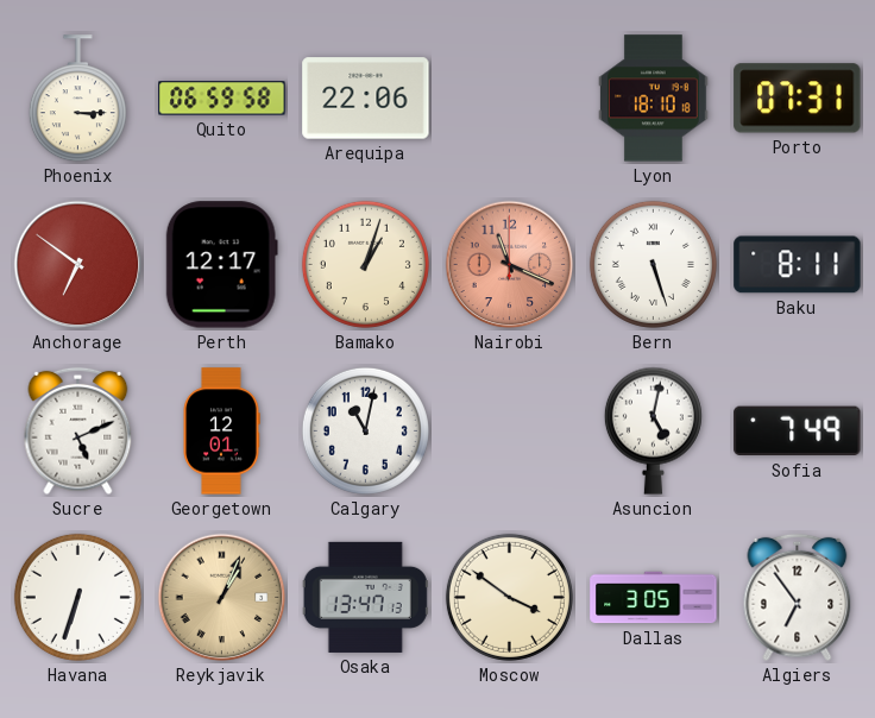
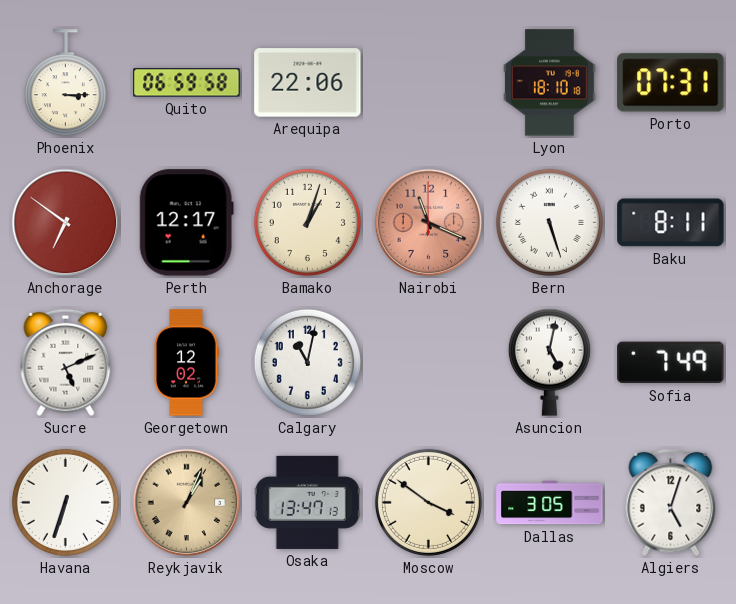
Georgetown: 12:01 -> 12:02 (186, 363)
Algiers: 6:54 -> 5:03 (671, 503)
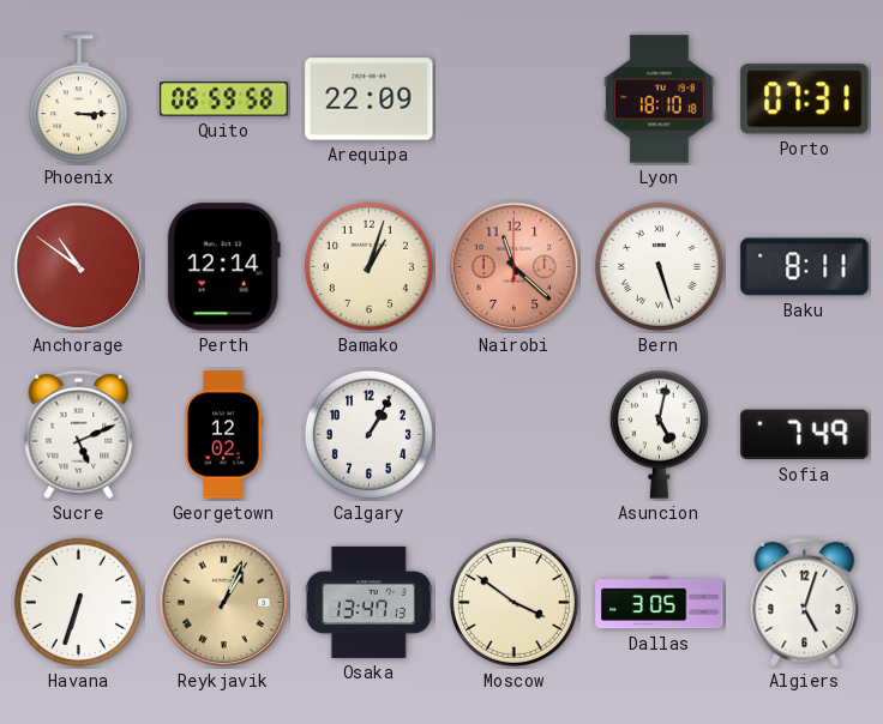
Arequipa: 22:06 -> 22:09 (370, 99)
Anchorage: 6:51 -> 10:51 (79, 267)
Perth: 12:17 -> 12:14 (223, 267)
Nairobi: 11:19 -> 11:22 (515, 267)
Calgary: 11:02 -> 1:05 (368, 434)
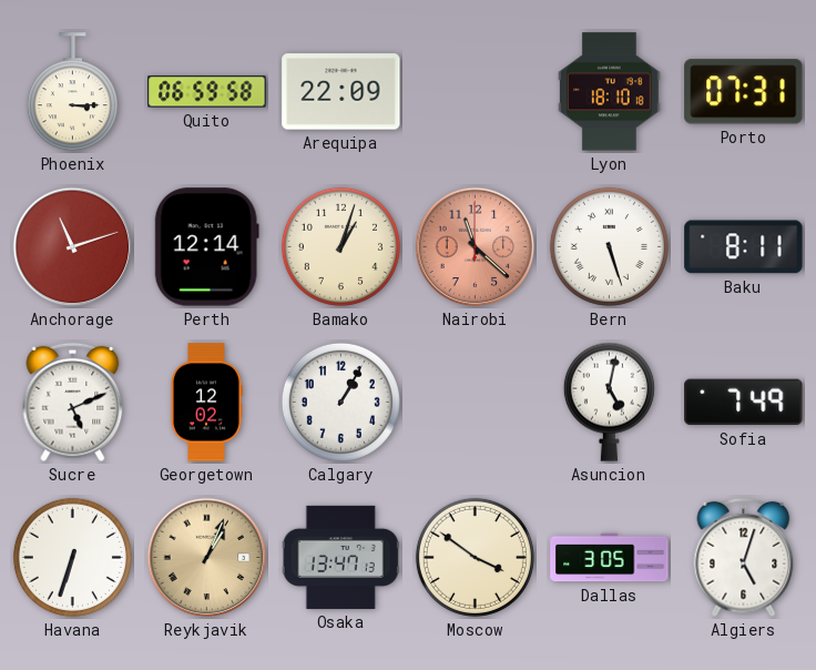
Anchorage: 10:51 -> 11:12 (73, 247)
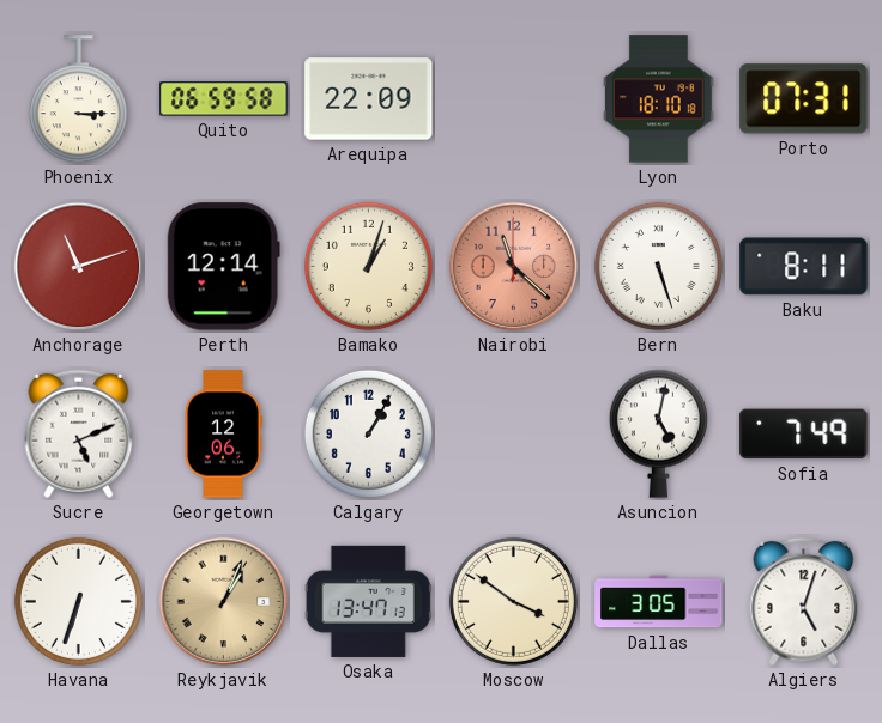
Georgetown: 12:02 -> 12:06 (223, 435)
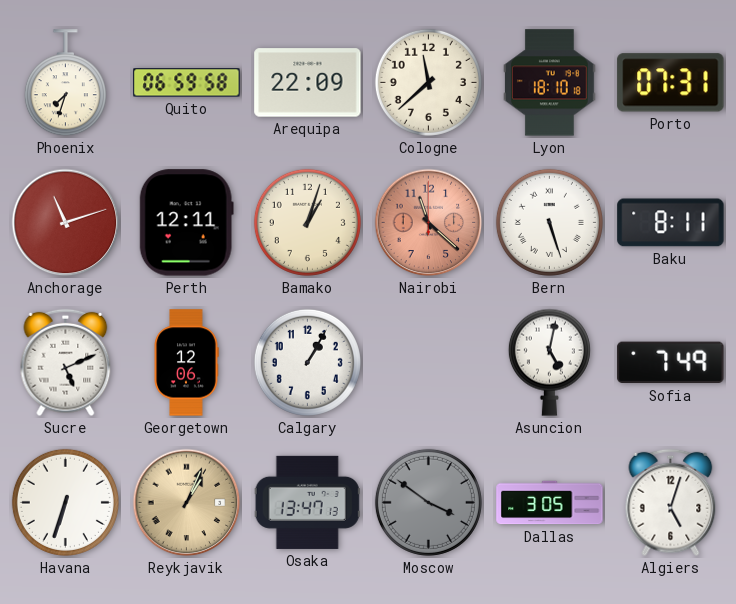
Phoenix: 3:15 -> 7:33 (65, 83)
Cologne: none -> 11:38 (428, 82)
Perth: 12:14 -> 12:11 (186, 223)
Moscow dial: cream -> grey (428, 502)
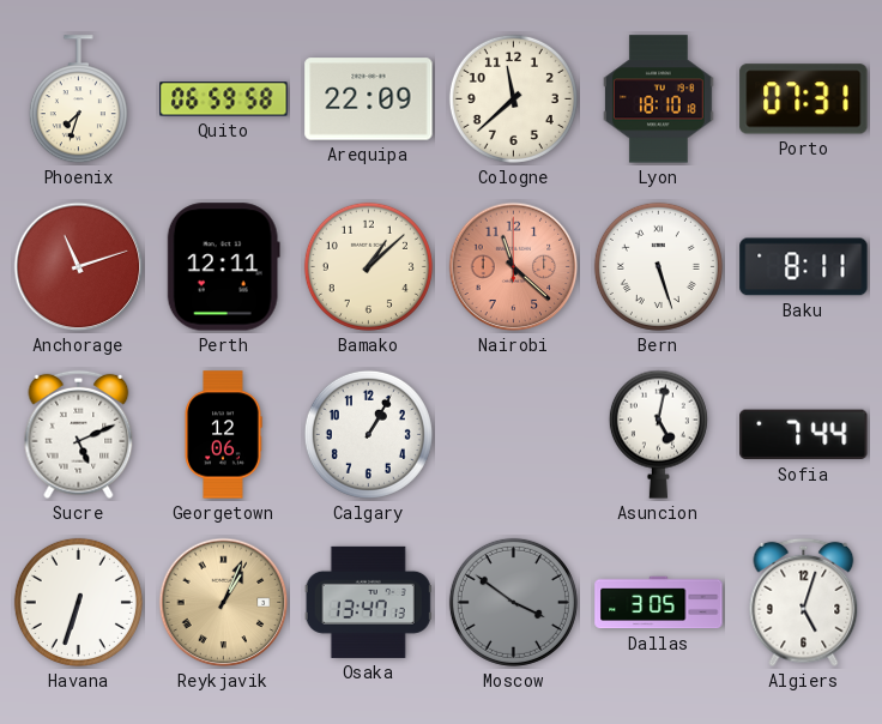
Bamako: 1:03 -> 1:08 (368, 266)
Sofia: 7:49 -> 7:44 (804, 435)
